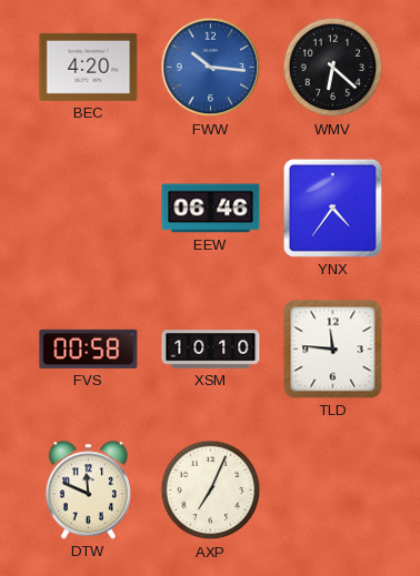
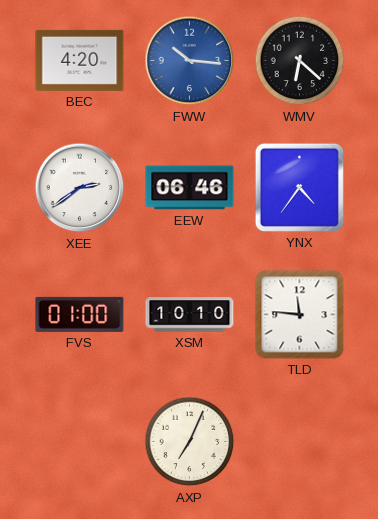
XEE: none -> 2:39 (80, 188)
FVS: 00:58 -> 01:00 (80, 314)
DTW: 11:49 -> none (88, 491)
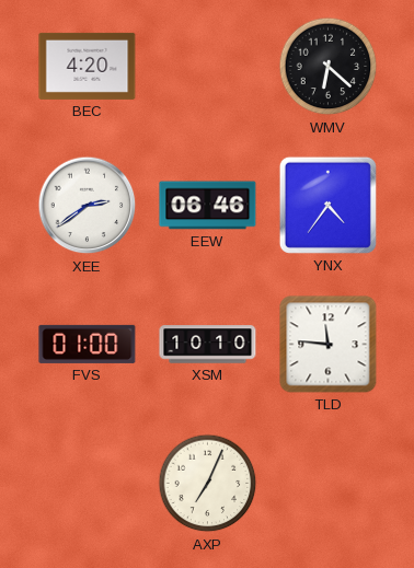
FWW: 10:16 -> none (190, 61)
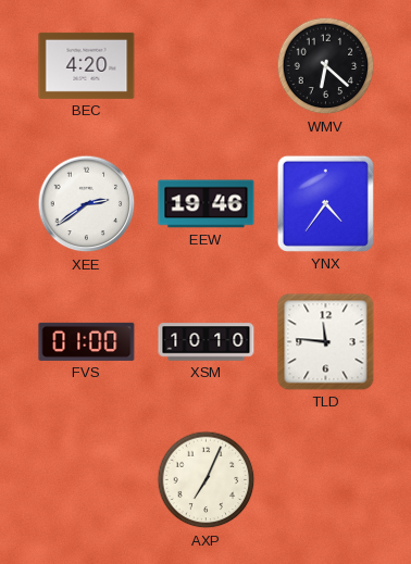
EEW: 06:46 -> 19:46 (207, 204)
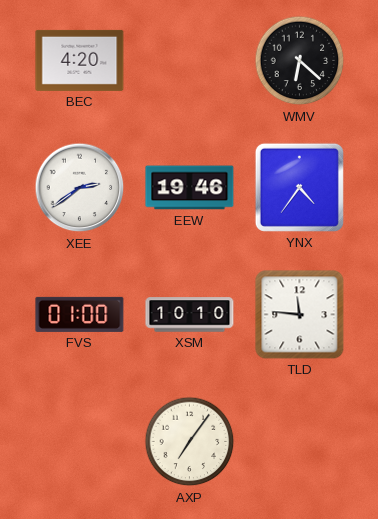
AXP: 7:04 -> 7:06 (190, 442)
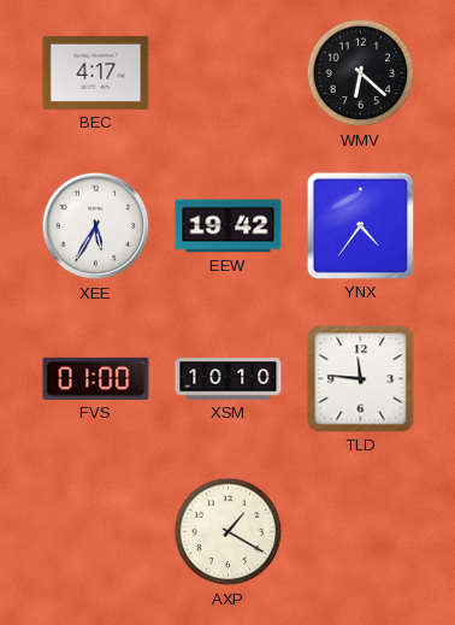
BEC: 4:20 -> 4:17 (96, 72)
XEE: 2:39 -> 5:35 (96, 226)
EEW: 19:46 -> 19:42 (229, 226)
AXP: 7:06 -> 1:20 (229, 532)
